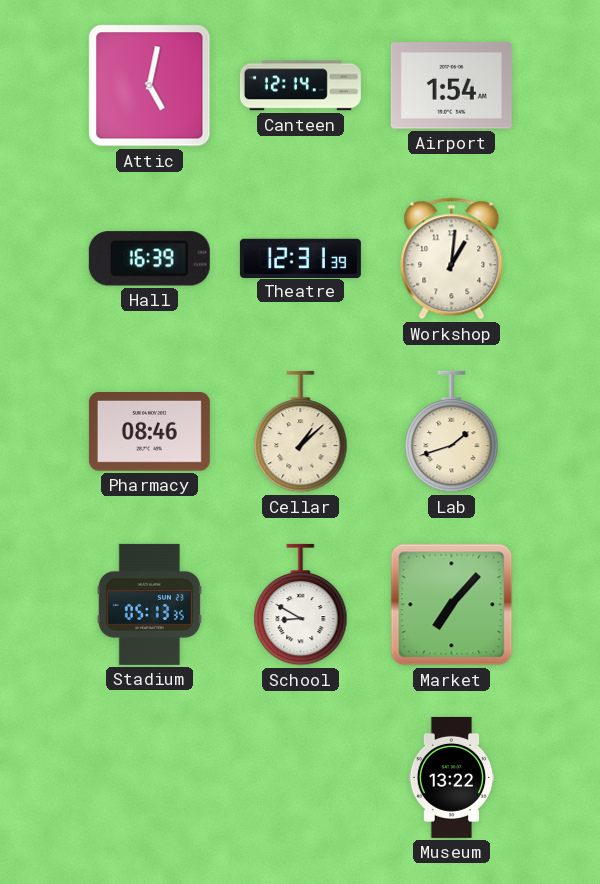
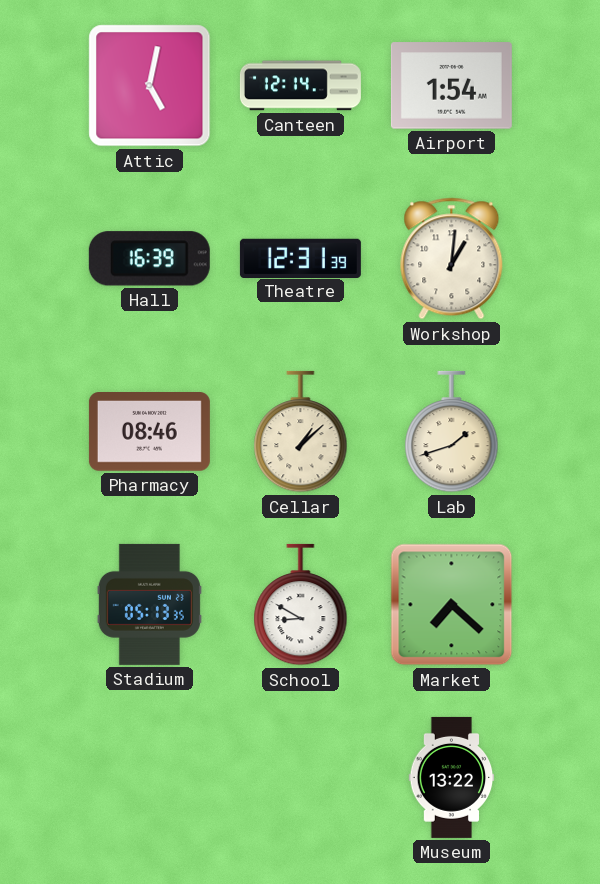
Market: 7:07 -> 7:22 (452, 605)
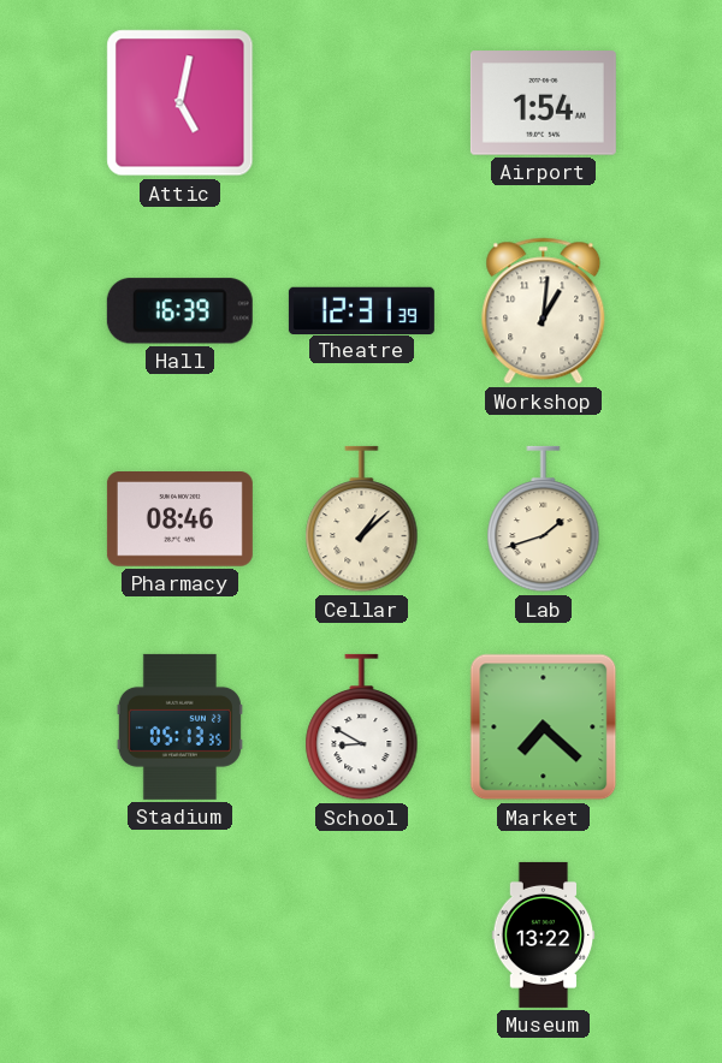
Canteen: 12:14 -> none (300, 86)
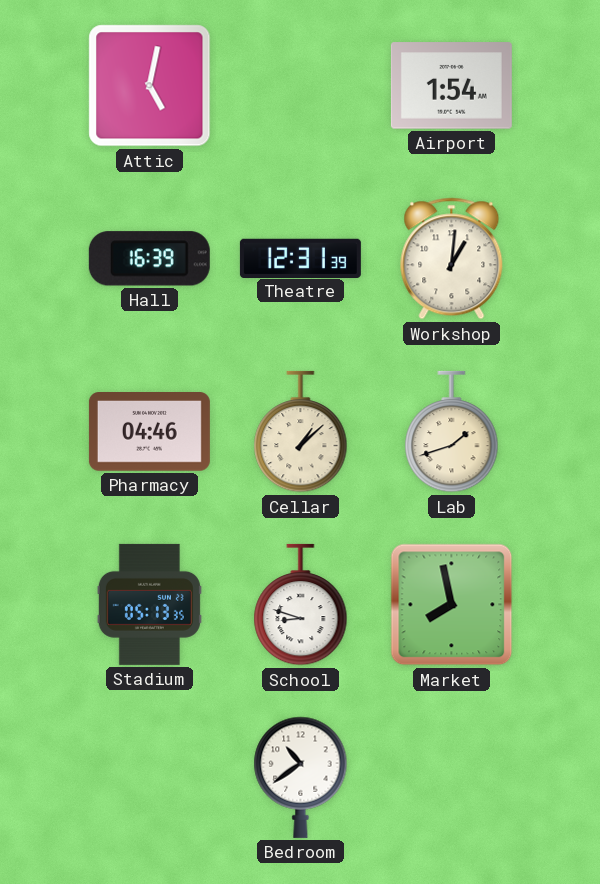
Pharmacy: 08:46 -> 04:46 (149, 432)
School: 8:50 -> 8:48 (301, 605)
Market: 7:22 -> 7:58 (452, 605)
Bedroom: none -> 10:39 (301, 777)
Museum: 13:22 -> none (544, 934)
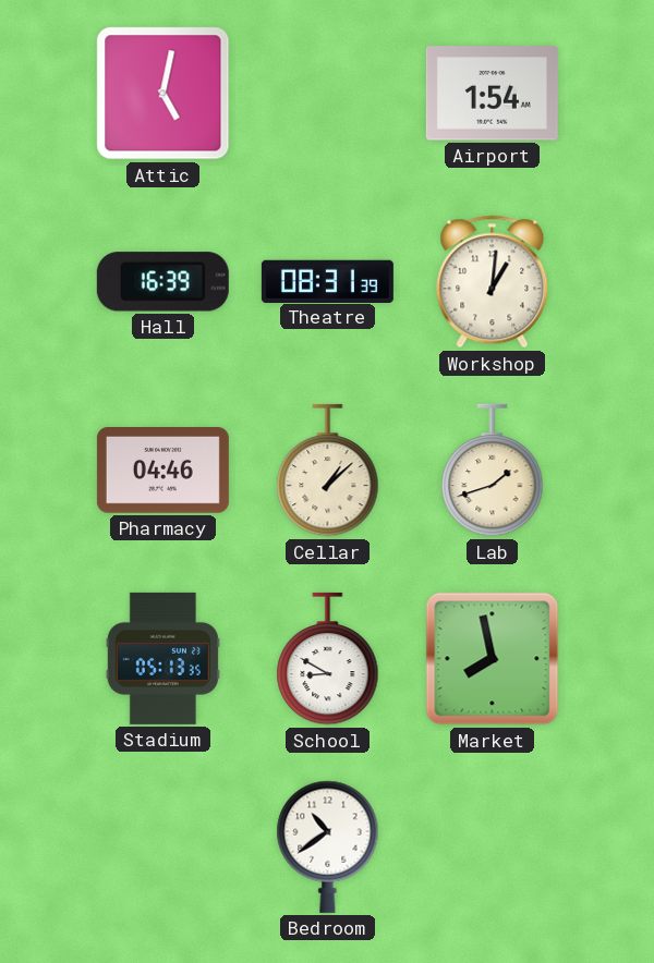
Theatre: 12:31 -> 08:31 (327, 281)
School: 8:48 -> 8:50 (328, 659)
